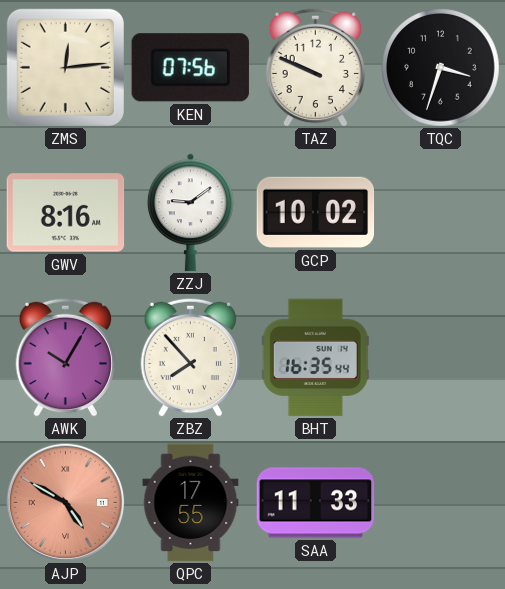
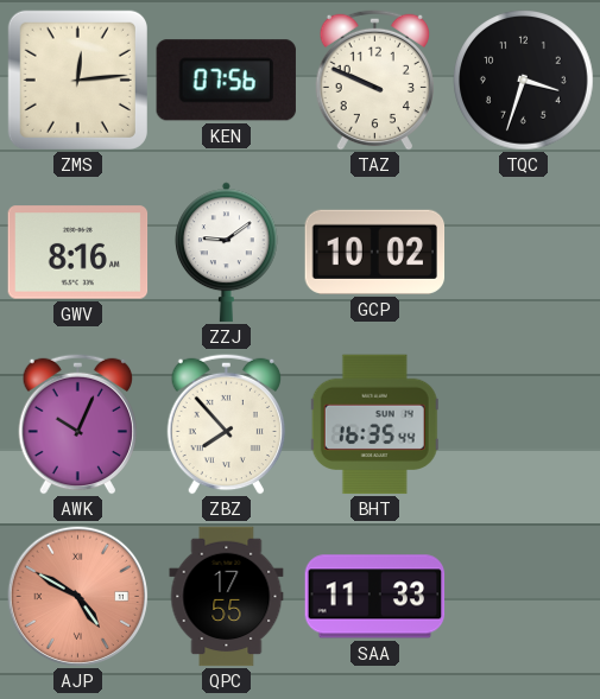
AWK: 10:05 -> 10:04 (78, 424)
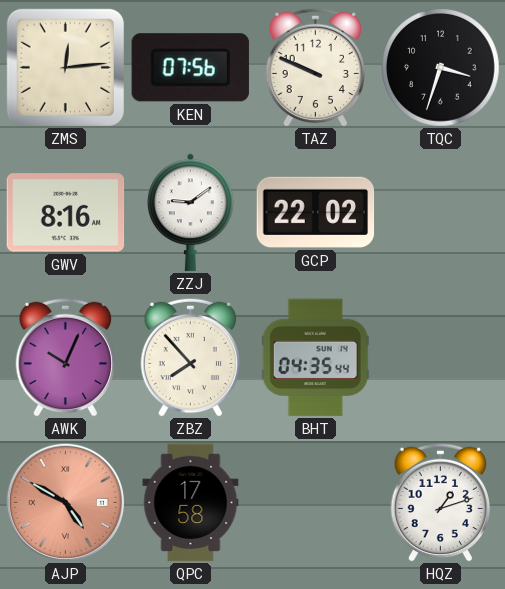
GCP: 10:02 -> 22:02 (316, 212)
BHT: 16:35 -> 04:35 (315, 358)
QPC: 17:55 -> 17:58 (191, 503)
SAA: 11:33 -> none (375, 597)
HQZ: none -> 1:12 (441, 502)
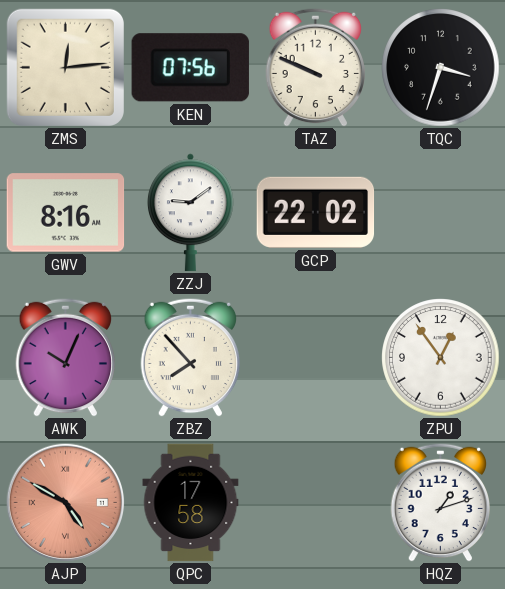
BHT: 04:35 -> none (315, 358)
ZPU: none -> 12:54 (441, 358)
